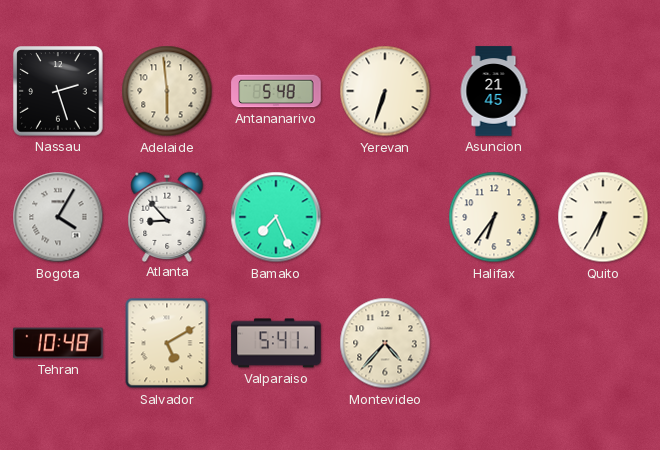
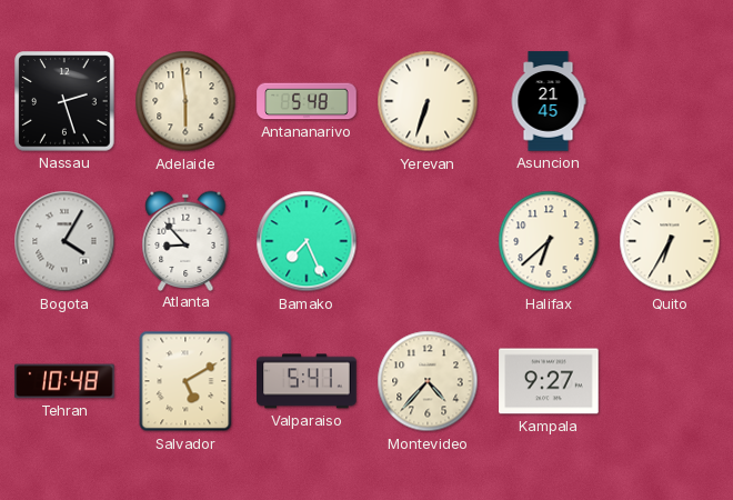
Halifax: 6:36 -> 6:38 (549, 241)
Kampala: none -> 9:27 (549, 381)
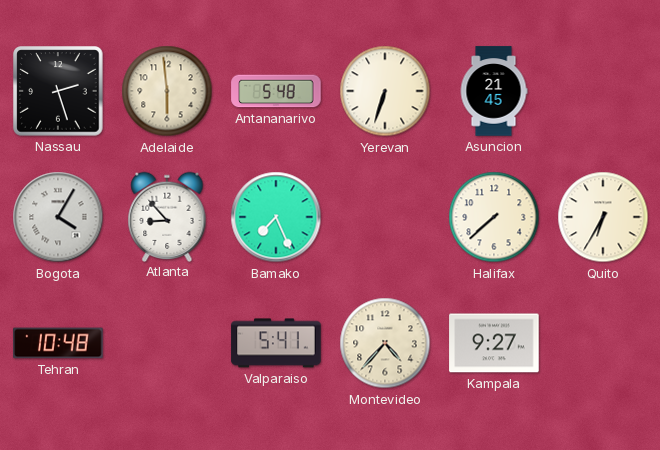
Halifax: 6:38 -> 7:38 (494, 217)
Salvador: 5:10 -> none (185, 381)
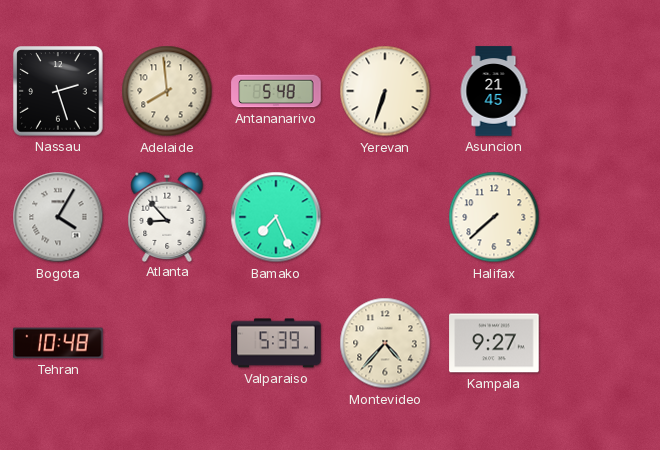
Adelaide: 5:59 -> 7:59 (167, 91)
Quito: 6:35 -> none (603, 217)
Valparaiso: 5:41 -> 5:39 (276, 343)
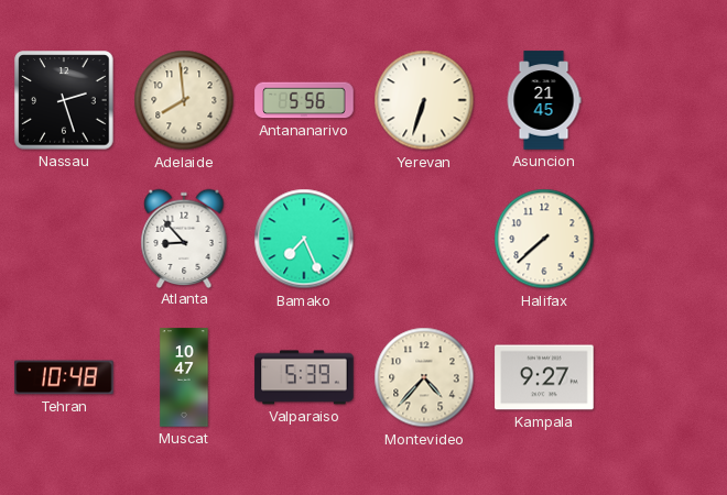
Antananarivo: 5:48 -> 5:56 (304, 100)
Bogota: 4:05 -> none (58, 217)
Muscat: none -> 10:47 (184, 377)
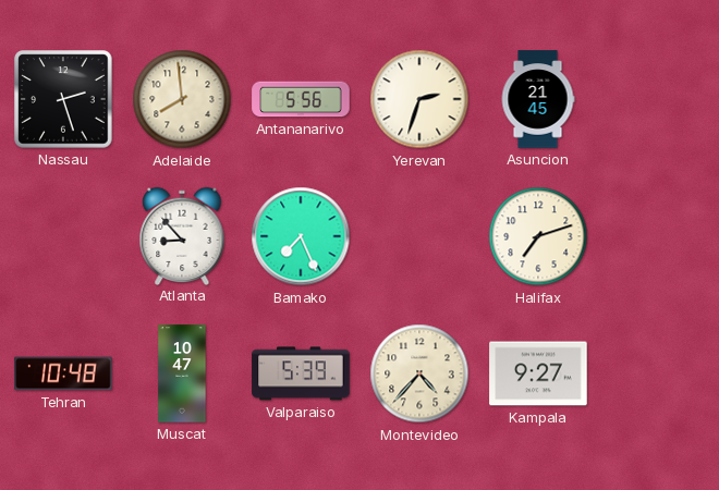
Yerevan: 6:33 -> 2:33 (419, 99)
Halifax: 7:38 -> 7:12 (538, 236)
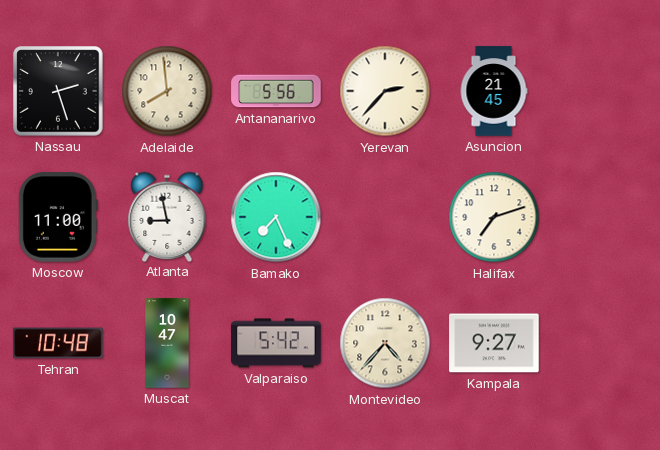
Yerevan: 2:33 -> 2:37 (385, 91)
Moscow: none -> 11:00 (58, 217)
Atlanta: 8:53 -> 8:58 (167, 216)
Valparaiso: 5:39 -> 5:42 (276, 343)
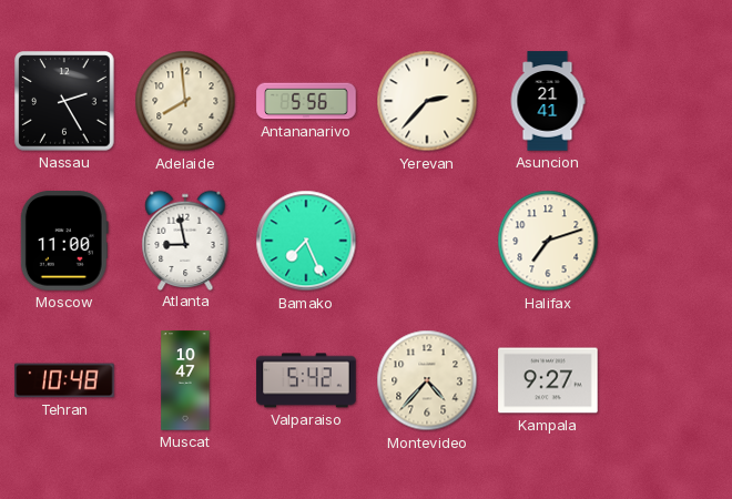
Nassau: 2:27 -> 2:25 (64, 101)
Asuncion: 21:45 -> 21:41 (548, 101)
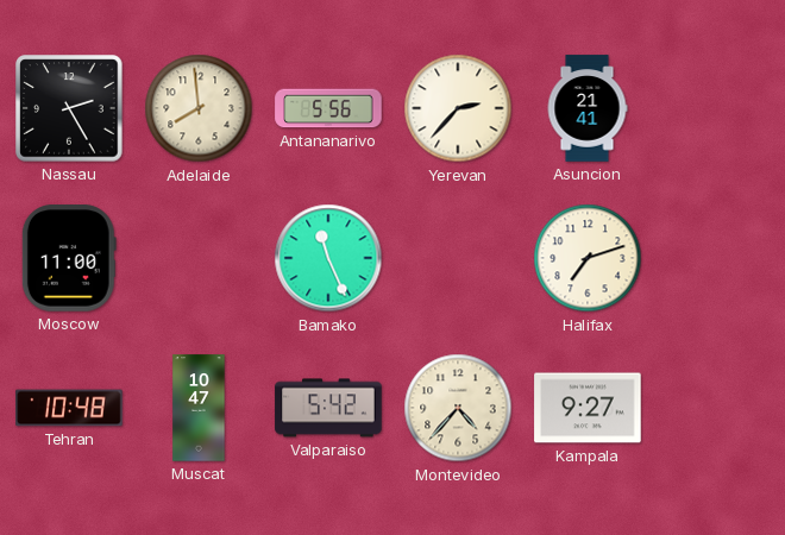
Atlanta: 8:58 -> none (185, 240)
Bamako: 7:26 -> 11:26 (328, 258)
